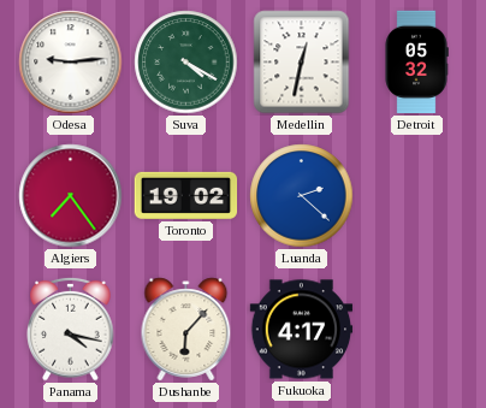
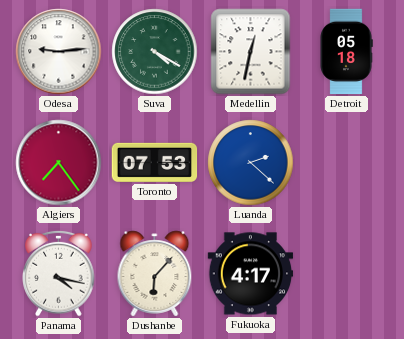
Detroit: 05:32 -> 05:18 (346, 52)
Toronto: 19:02 -> 07:53 (155, 162)
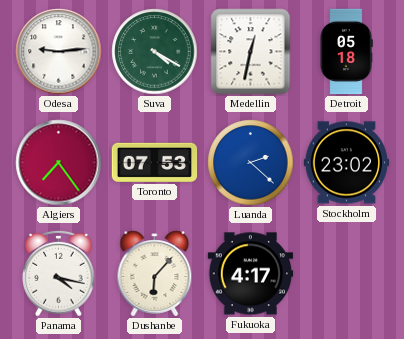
Stockholm: none -> 23:02 (347, 163)
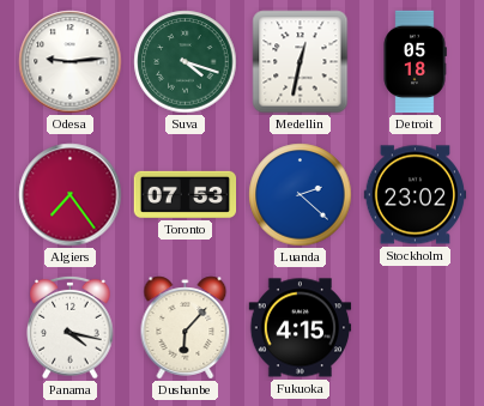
Suva: 4:20 -> 4:18 (186, 62)
Fukuoka: 4:17 -> 4:15 (301, 328)
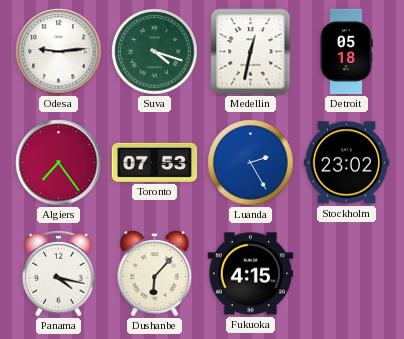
Luanda: 2:22 -> 2:25 (251, 163)
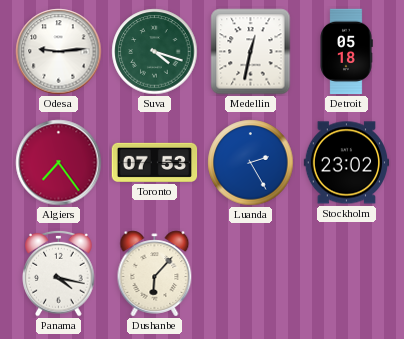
Fukuoka: 4:15 -> none (251, 274)
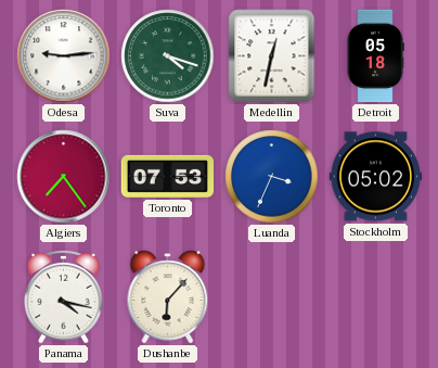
Luanda: 2:25 -> 3:34 (272, 177)
Stockholm: 23:02 -> 05:02 (376, 177)
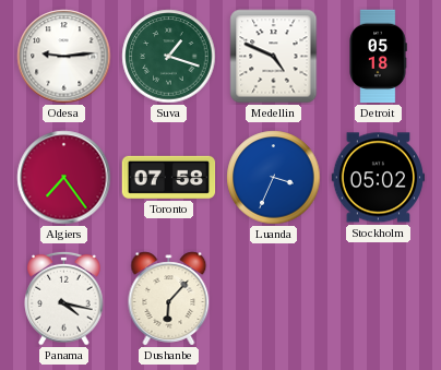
Suva: 4:18 -> 1:18 (169, 57)
Medellin: 12:32 -> 4:49 (274, 57)
Toronto: 07:53 -> 07:58 (169, 177)
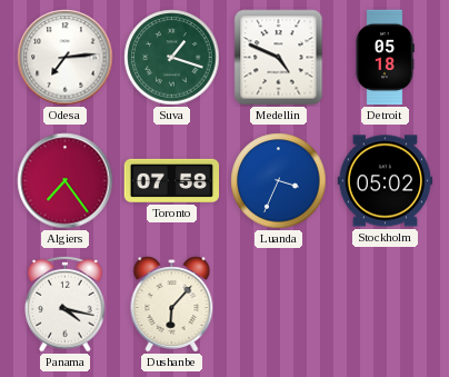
Odesa: 9:14 -> 7:14 (66, 58)
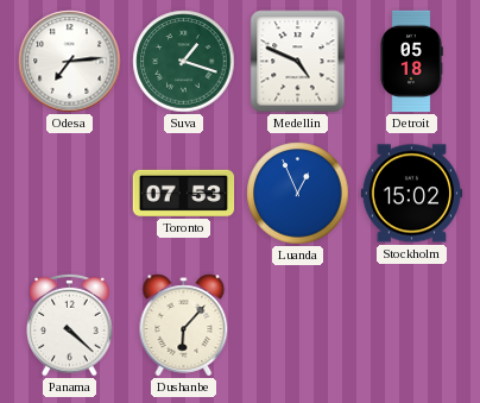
Algiers: 7:24 -> none (66, 181)
Toronto: 07:58 -> 07:53 (184, 193)
Luanda: 3:34 -> 12:56 (298, 194)
Stockholm: 05:02 -> 15:02 (412, 194)
Panama: 4:17 -> 4:22 (70, 325)
